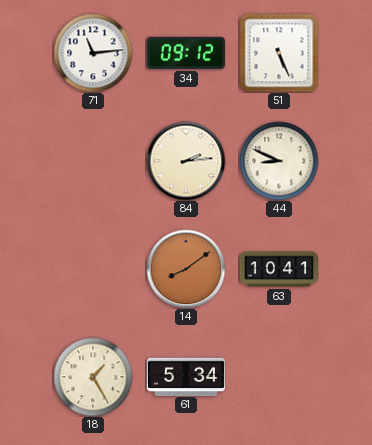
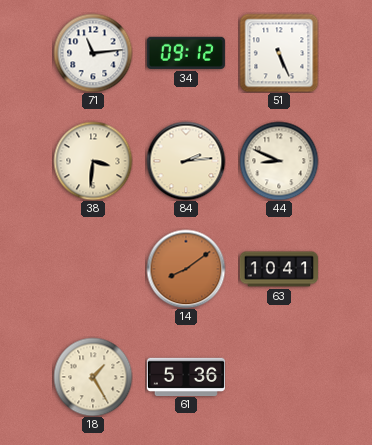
38: none -> 3:31 (93, 161)
61: 5:34 -> 5:36 (186, 376)
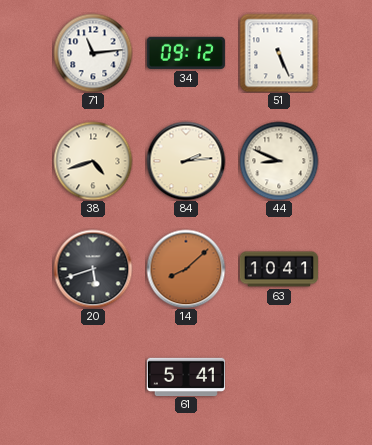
38: 3:31 -> 4:42 (93, 161)
20: none -> 5:42 (93, 269)
14: 8:09 -> 8:08 (186, 269)
18: 1:25 -> none (93, 377)
61: 5:36 -> 5:41 (186, 376)
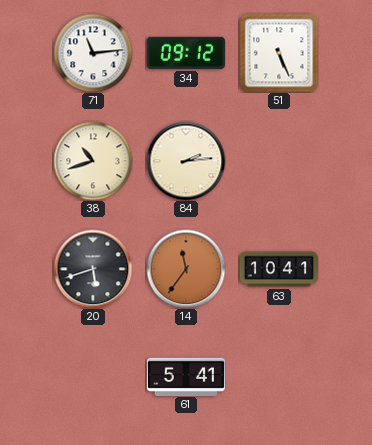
38: 4:42 -> 10:42 (93, 161)
44: 8:49 -> none (279, 161)
14: 8:08 -> 11:36 (186, 269)
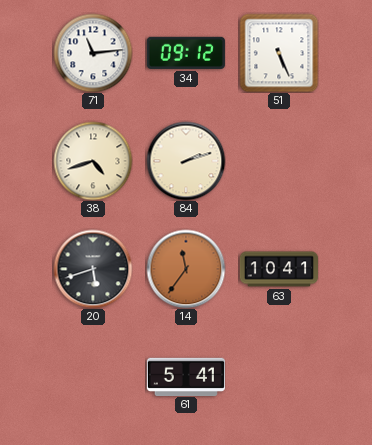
38: 10:42 -> 4:42 (93, 161)
84: 2:14 -> 2:12 (186, 161)
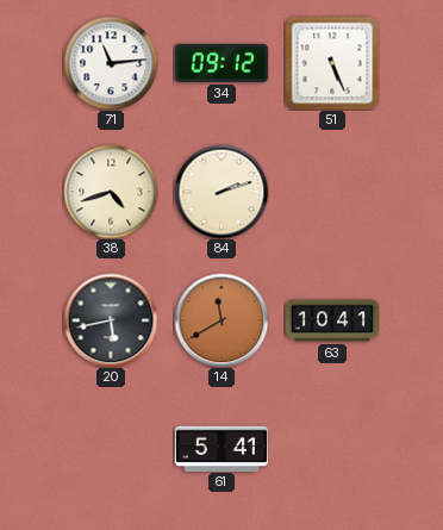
20: 5:42 -> 5:43 (111, 320)
14: 11:36 -> 11:40 (221, 320)
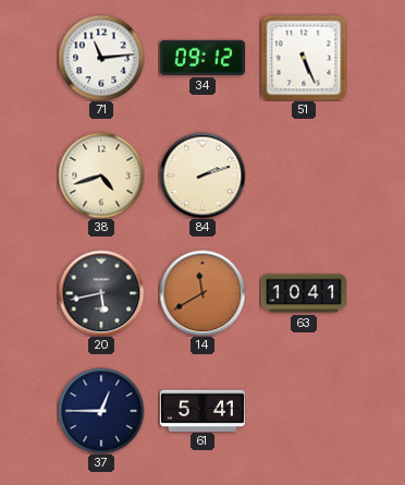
37: none -> 12:45 (101, 411)
